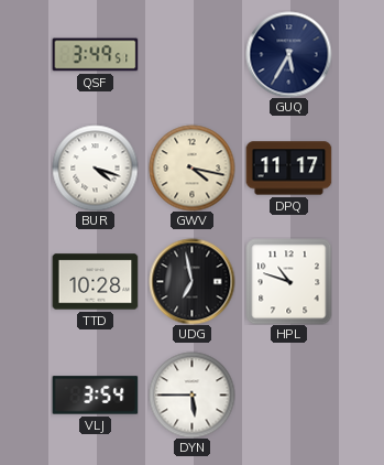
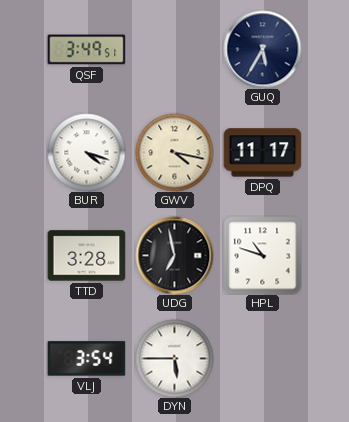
TTD: 10:28 -> 3:28 (86, 256)
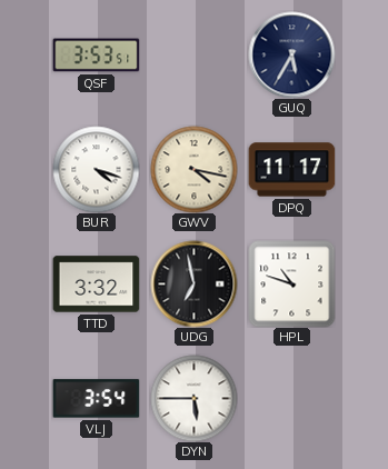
QSF: 3:49 -> 3:53 (96, 56)
TTD: 3:28 -> 3:32 (96, 285)
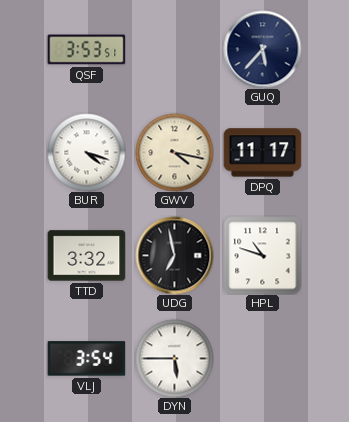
GUQ: 5:35 -> 5:37 (262, 49)
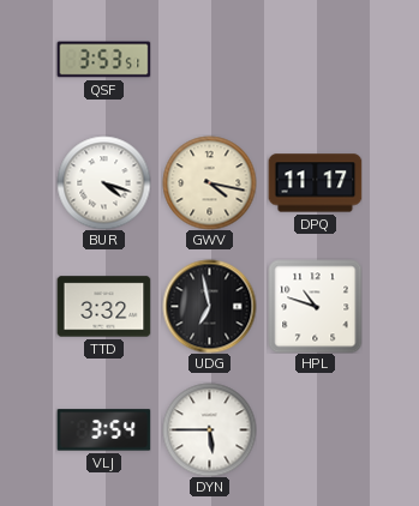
GUQ: 5:37 -> none (262, 49)
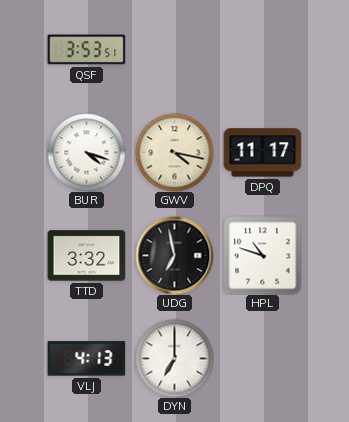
VLJ: 3:54 -> 4:13 (86, 359)
DYN: 5:45 -> 7:00 (174, 358)
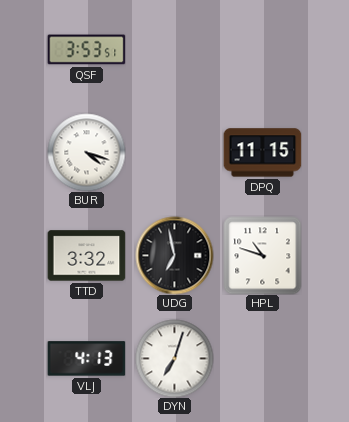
GWV: 4:17 -> none (174, 152)
DPQ: 11:17 -> 11:15 (262, 153)
DYN: 7:00 -> 7:03 (174, 358)
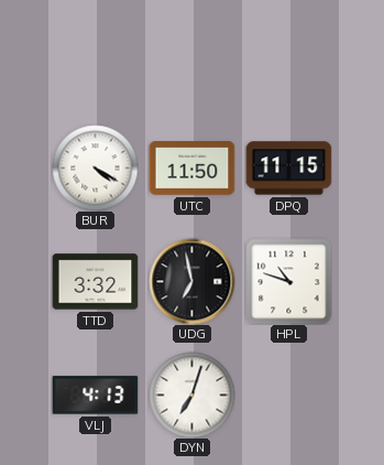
QSF: 3:53 -> none (86, 50)
BUR: 4:18 -> 4:20 (95, 167)
UTC: none -> 11:50 (191, 169)
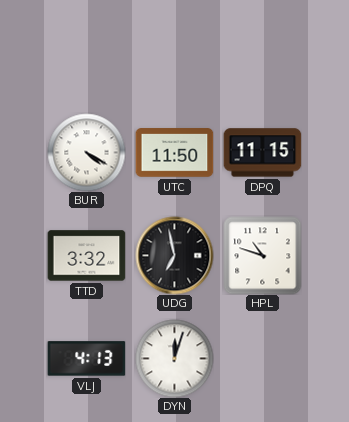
DYN: 7:03 -> 12:03 (174, 358)
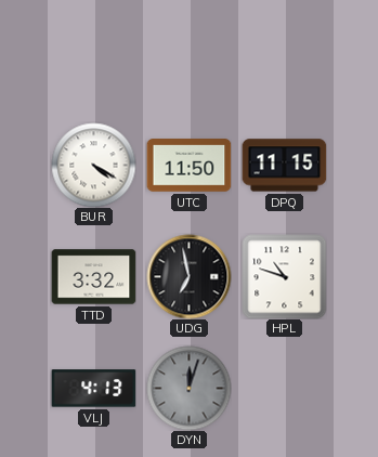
DYN dial: white -> grey (188, 388)
